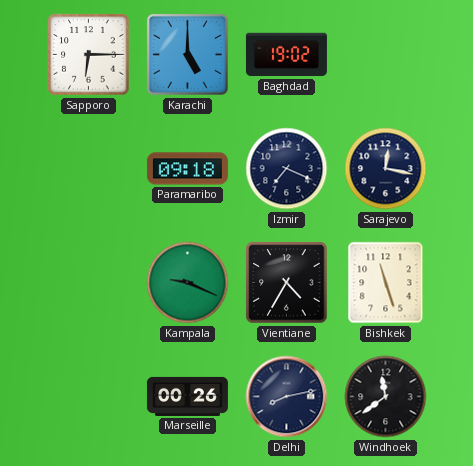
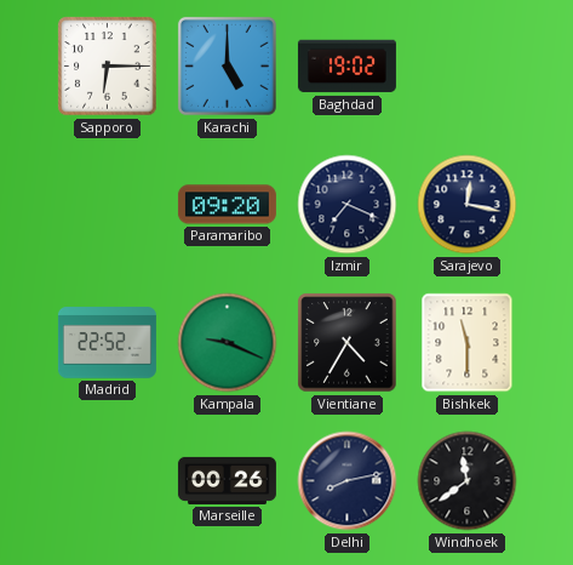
Paramaribo: 09:18 -> 09:20 (227, 205)
Madrid: none -> 22:52 (107, 343)
Bishkek: 11:27 -> 11:30 (468, 343)
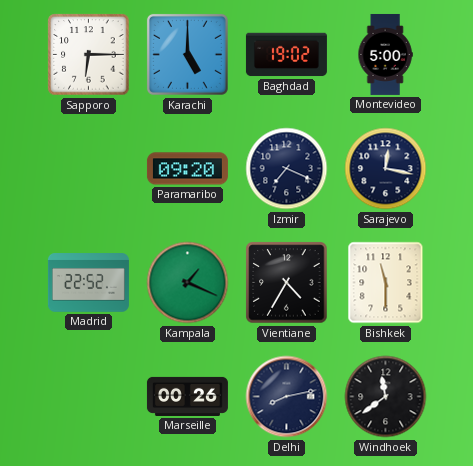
Montevideo: none -> 5:00 (385, 54)
Kampala: 9:19 -> 1:19 (188, 283)
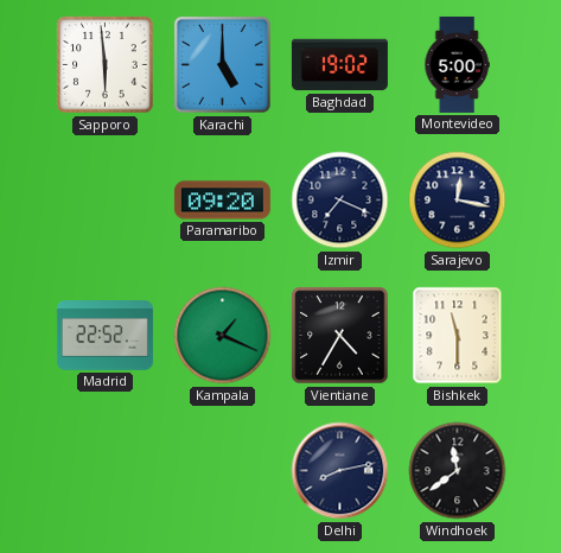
Sapporo: 6:15 -> 5:59 (106, 65)
Marseille: 00:26 -> none (187, 396)
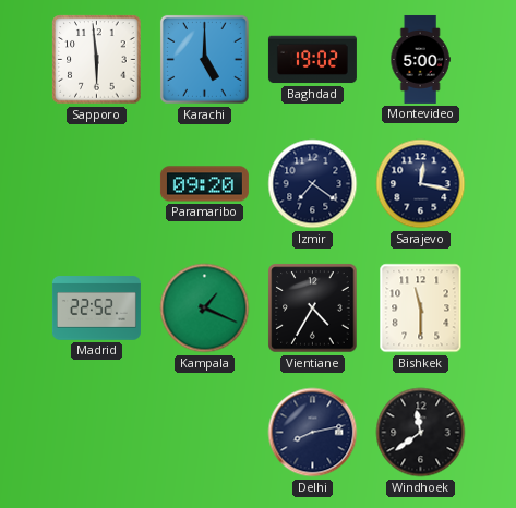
Izmir: 7:19 -> 7:21 (313, 184)
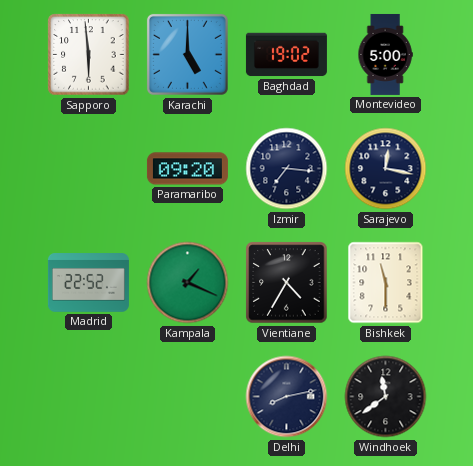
Izmir: 7:21 -> 7:16 (287, 169)
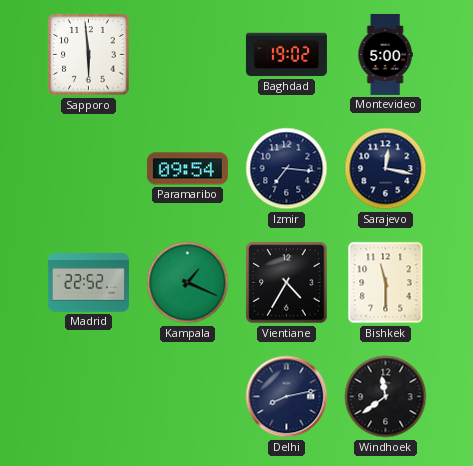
Karachi: 5:00 -> none (187, 54)
Paramaribo: 09:20 -> 09:54 (187, 169)
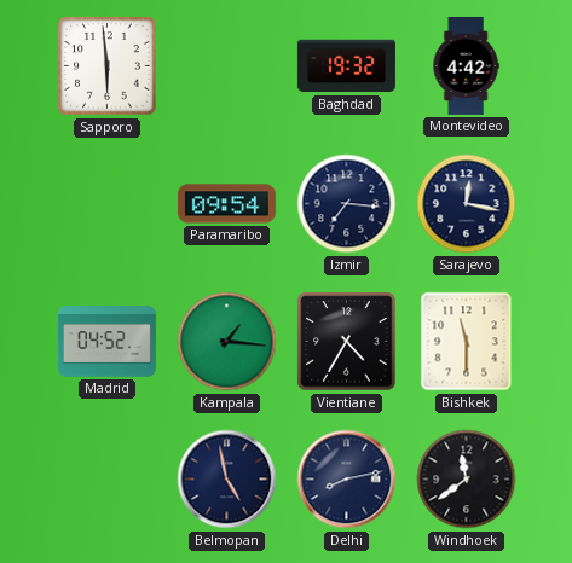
Baghdad: 19:02 -> 19:32 (346, 66)
Montevideo: 5:00 -> 4:42 (466, 65)
Madrid: 22:52 -> 04:52 (106, 342)
Kampala: 1:19 -> 1:16 (227, 342)
Belmopan: none -> 4:58 (227, 480)
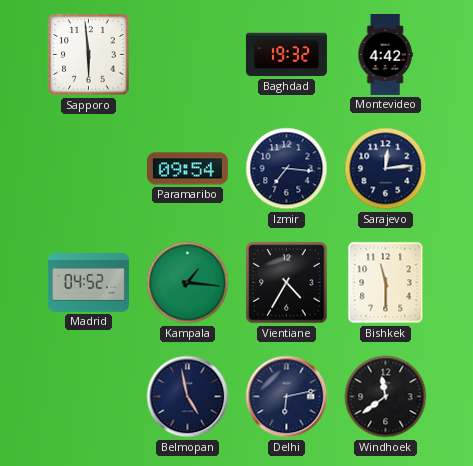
Sarajevo: 12:17 -> 12:14 (386, 169)
Delhi: 8:13 -> 6:13 (287, 397)
